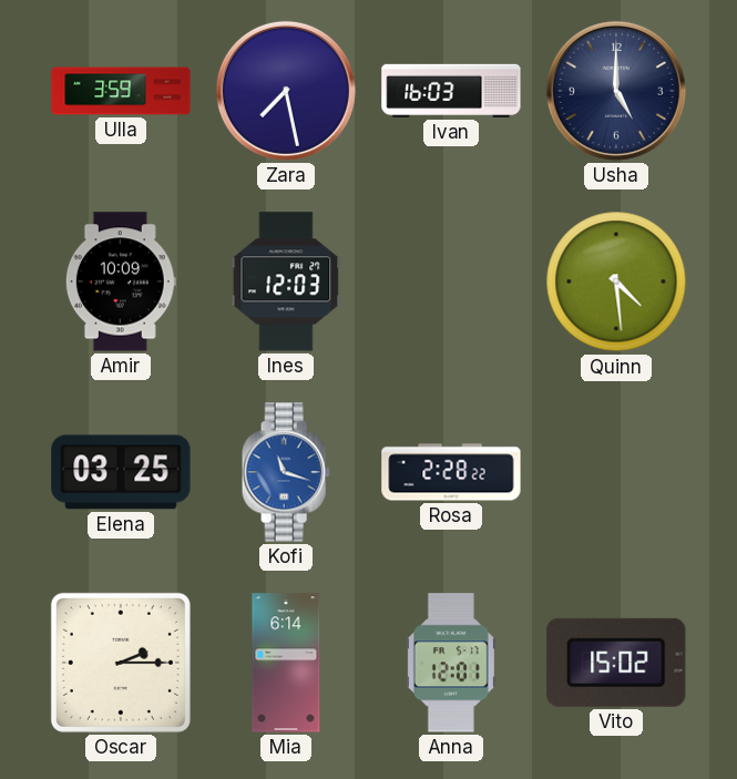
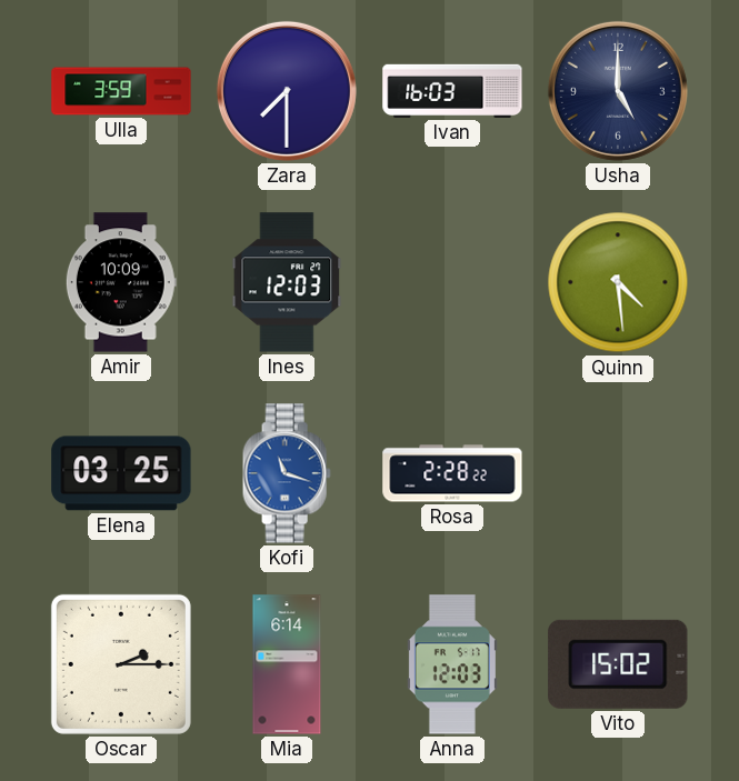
Zara: 7:28 -> 7:30 (287, 91)
Anna: 12:01 -> 12:03 (452, 664)
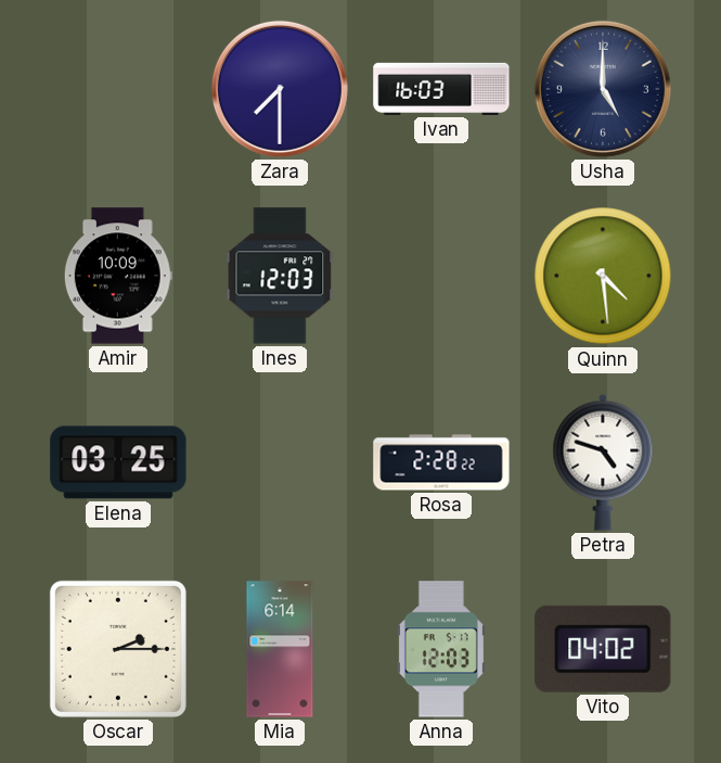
Ulla: 3:59 -> none (121, 91)
Kofi: 11:18 -> none (287, 473)
Petra: none -> 4:48 (603, 462)
Vito: 15:02 -> 04:02 (603, 649)
